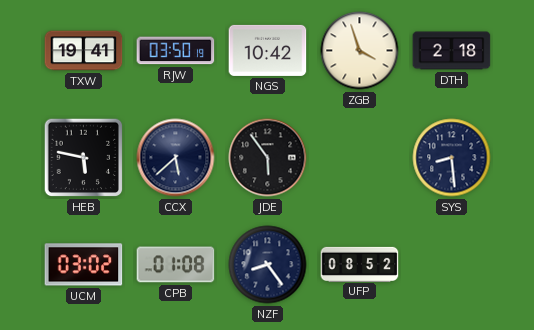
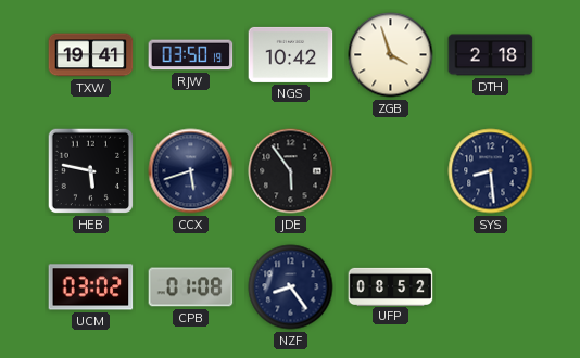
CCX: 5:38 -> 5:42 (191, 171)
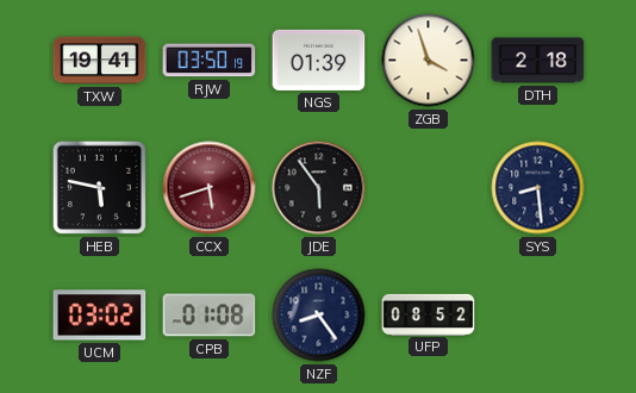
NGS: 10:42 -> 01:39 (319, 60)
CCX dial: navy -> burgundy (210, 188)
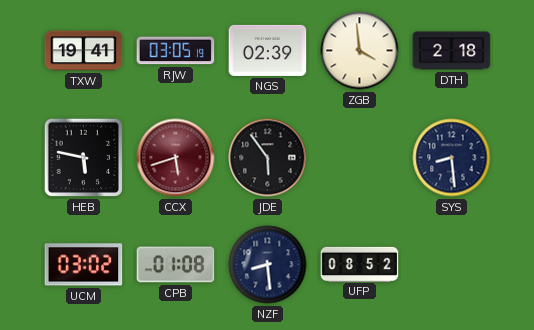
RJW: 03:50 -> 03:05 (176, 51)
NGS: 01:39 -> 02:39 (268, 50)
ZGB: 3:57 -> 3:59 (360, 51)
NZF: 8:24 -> 8:29 (268, 265)
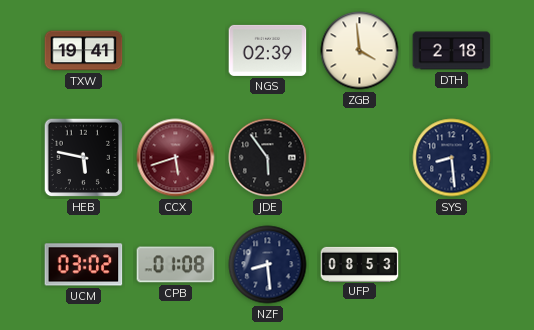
RJW: 03:05 -> none (176, 51)
UFP: 08:52 -> 08:53 (360, 264)
